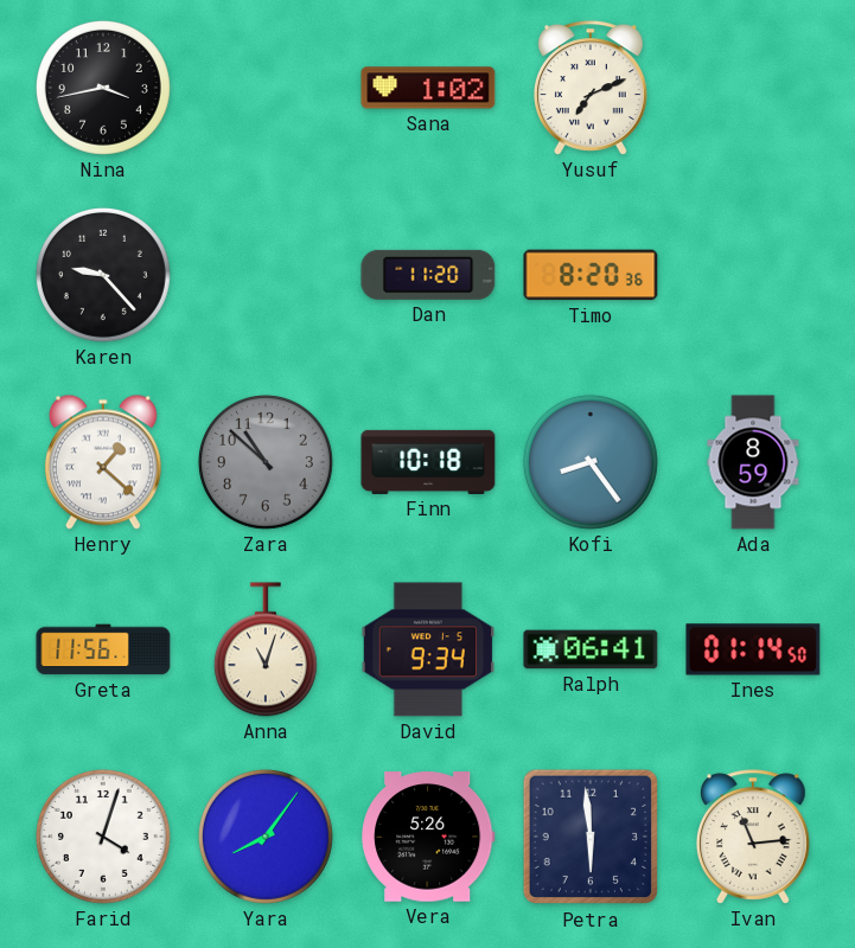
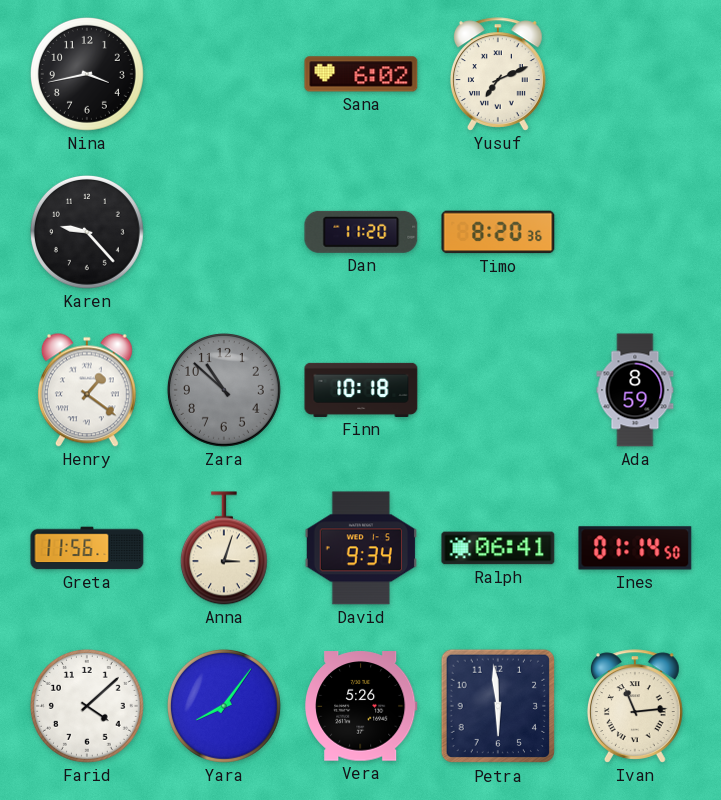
Sana: 1:02 -> 6:02 (361, 74)
Henry: 1:22 -> 1:21 (87, 390)
Kofi: 8:24 -> none (591, 462)
Anna: 11:03 -> 3:03 (224, 548)
Farid: 4:03 -> 4:08 (87, 706)
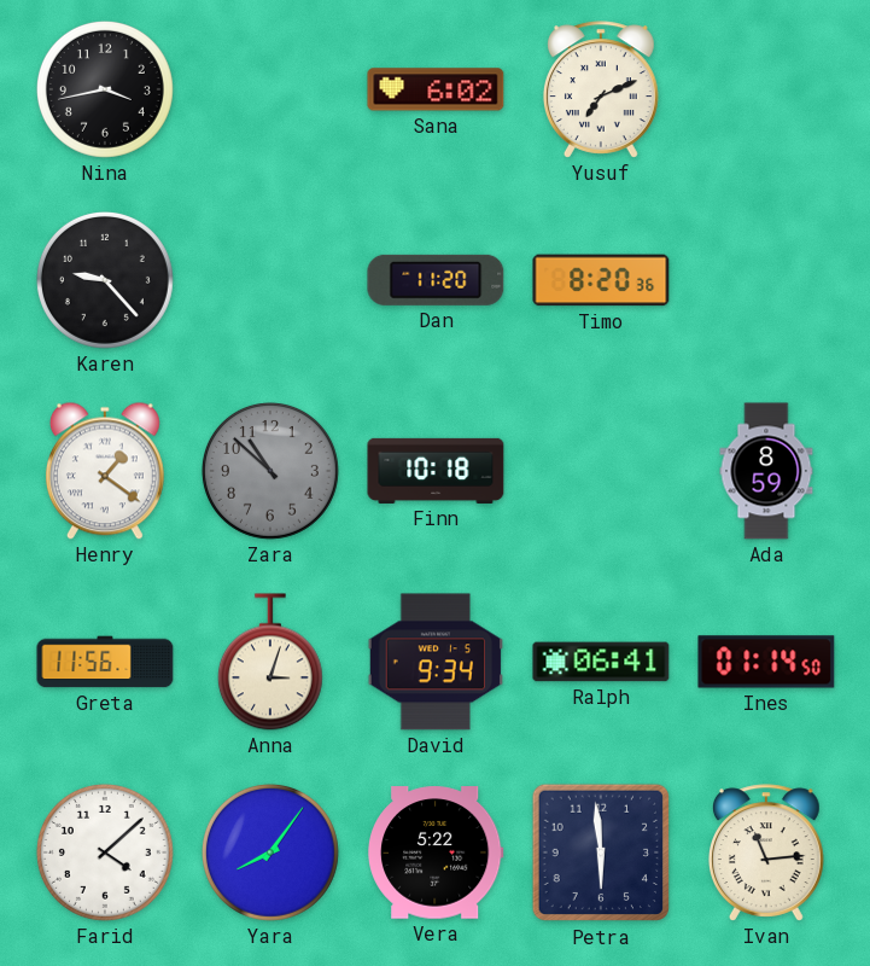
Vera: 5:26 -> 5:22 (437, 852)
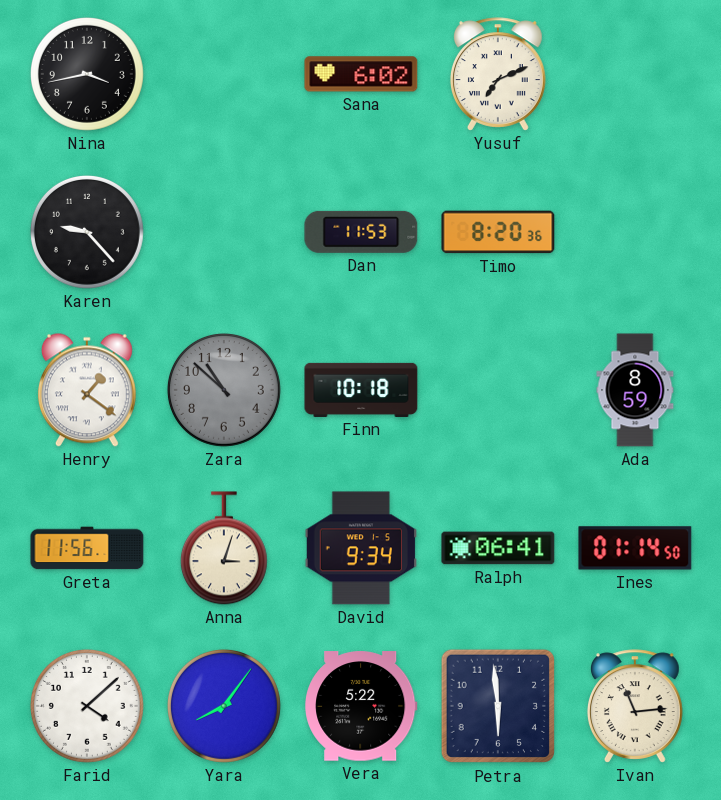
Dan: 11:20 -> 11:53 (361, 232)
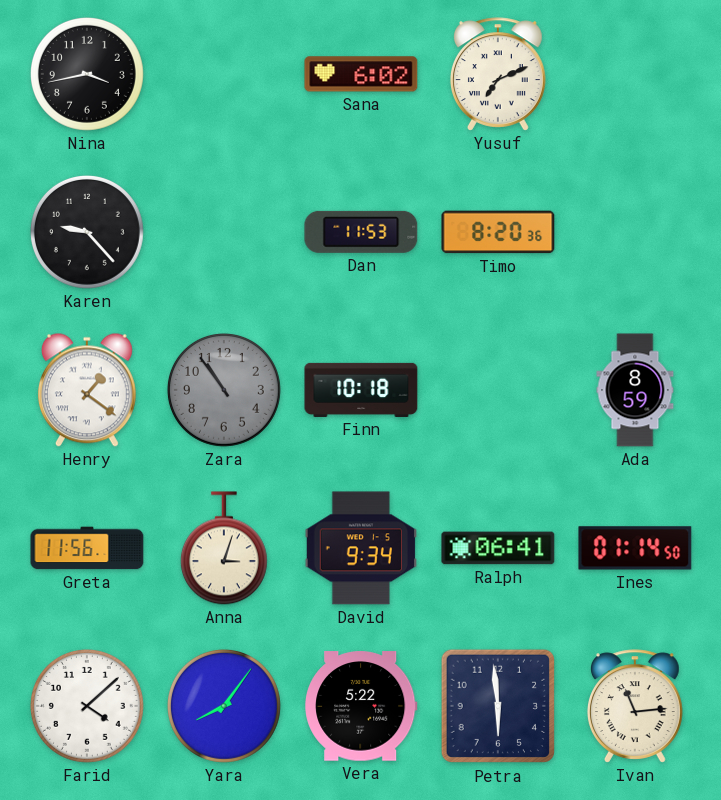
Zara: 10:52 -> 10:54 (224, 390)
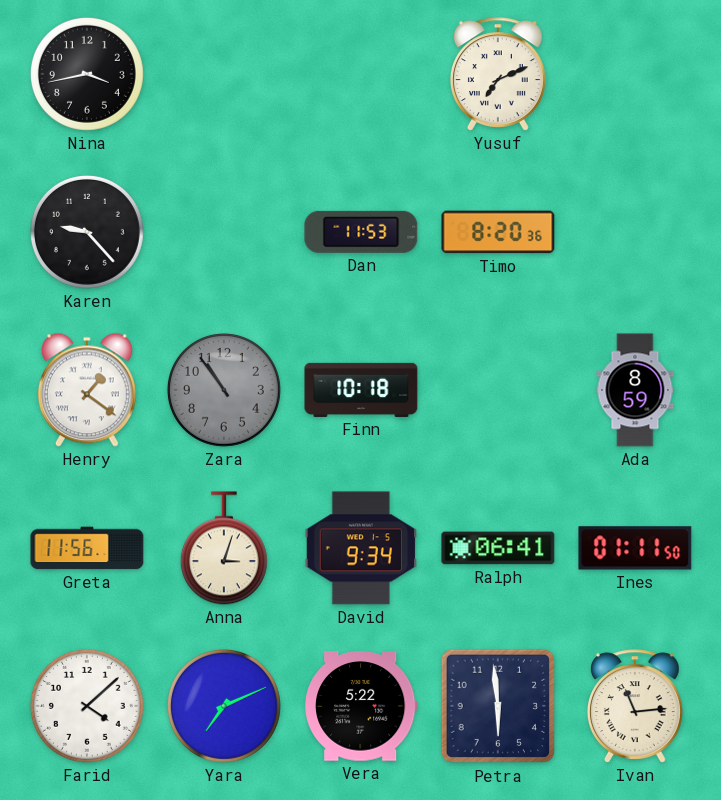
Sana: 6:02 -> none (361, 74)
Ines: 01:14 -> 01:11 (635, 548)
Yara: 8:06 -> 7:11 (224, 706)
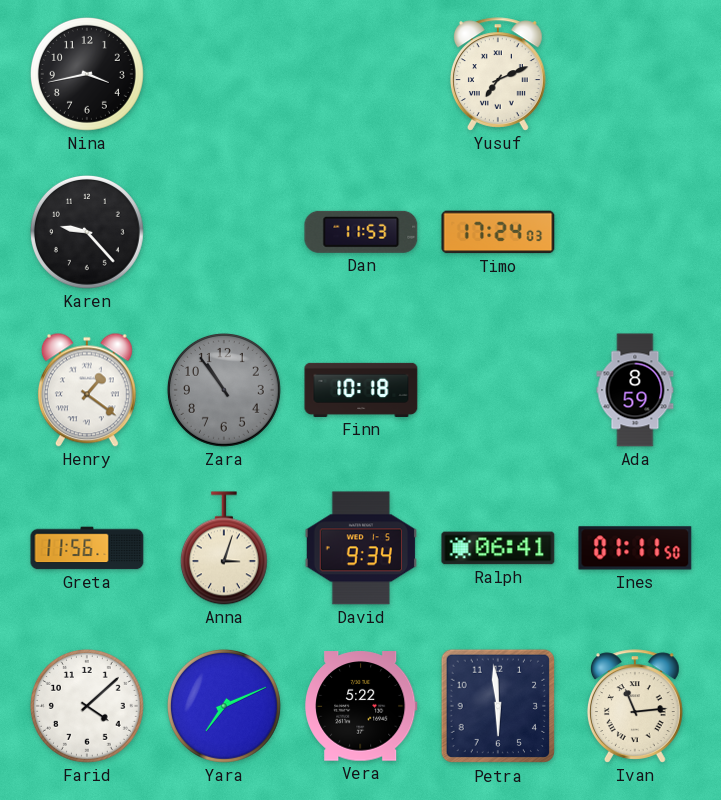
Timo: 8:20 -> 17:24 (498, 232)
